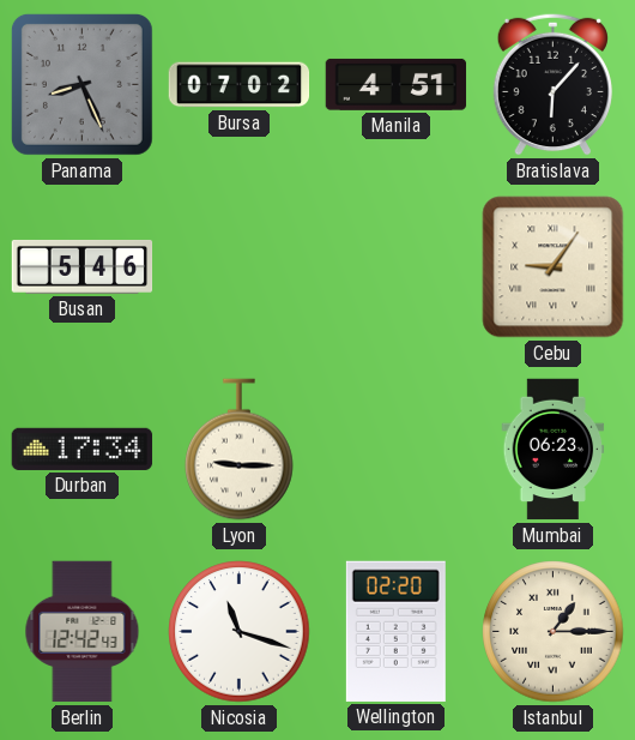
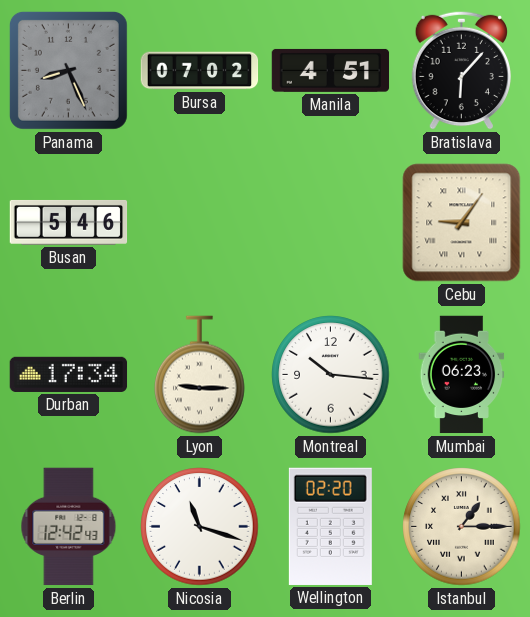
Montreal: none -> 10:16 (331, 375)
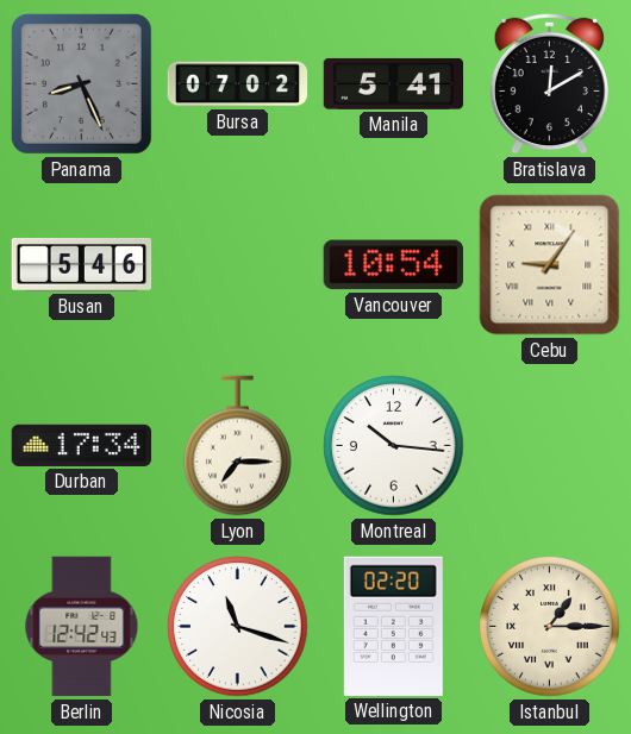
Manila: 4:51 -> 5:41 (394, 83)
Bratislava: 6:07 -> 12:10 (549, 83)
Vancouver: none -> 10:54 (393, 265)
Lyon: 9:15 -> 7:15 (238, 446)
Mumbai: 06:23 -> none (462, 375)
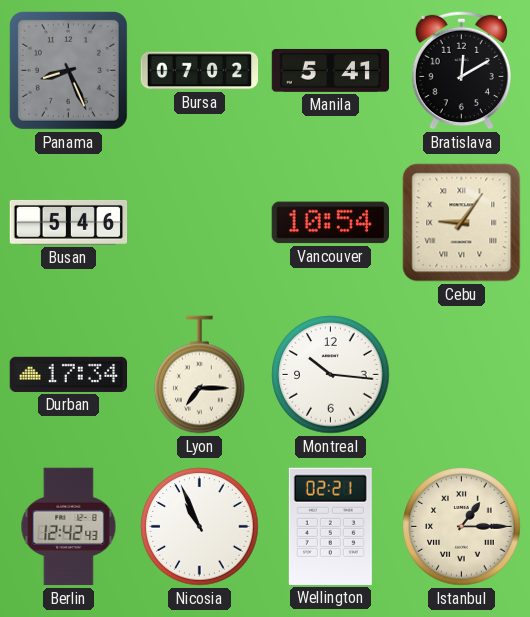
Nicosia: 11:18 -> 10:56 (200, 527)
Wellington: 02:20 -> 02:21 (330, 526)
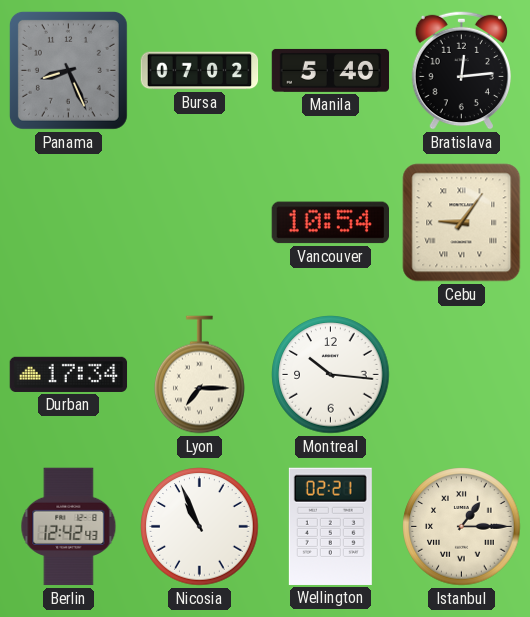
Manila: 5:41 -> 5:40 (331, 70)
Bratislava: 12:10 -> 12:14 (461, 70)
Busan: 5:46 -> none (69, 222)
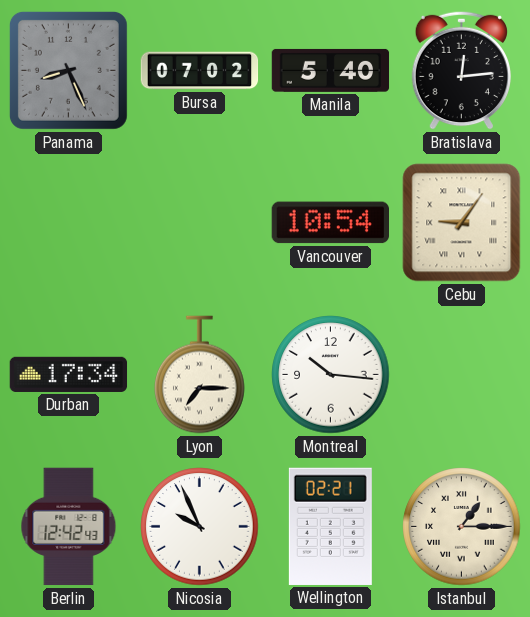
Nicosia: 10:56 -> 9:56 (200, 527)
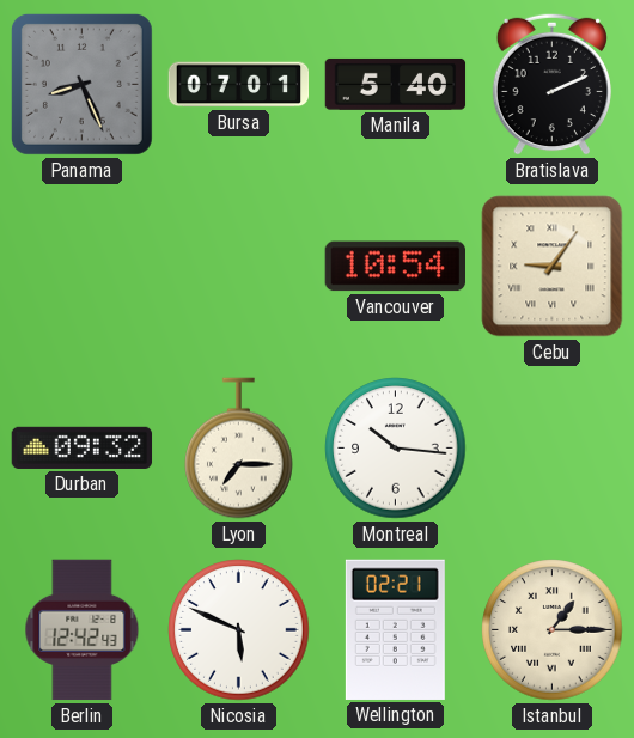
Bursa: 07:02 -> 07:01 (239, 85)
Bratislava: 12:14 -> 2:11 (551, 84)
Durban: 17:34 -> 09:32 (83, 447)
Nicosia: 9:56 -> 5:49 (239, 630)
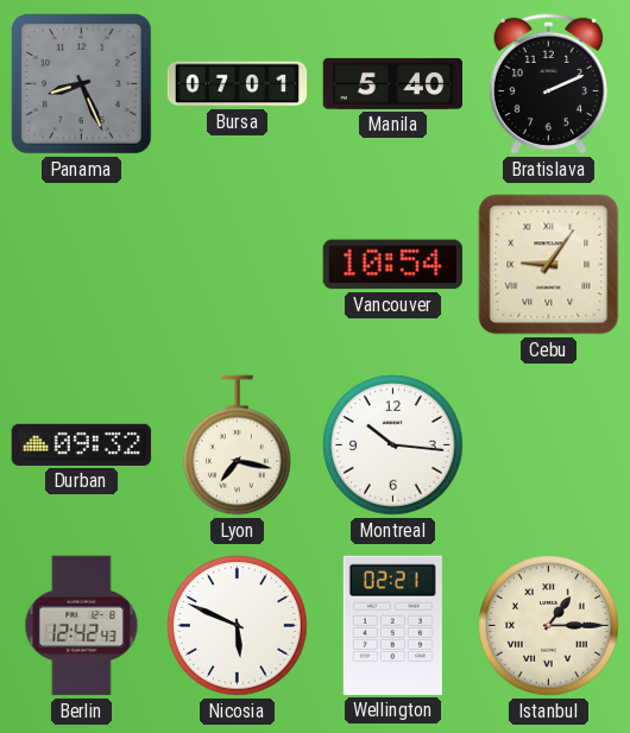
Lyon: 7:15 -> 7:17 (238, 446)
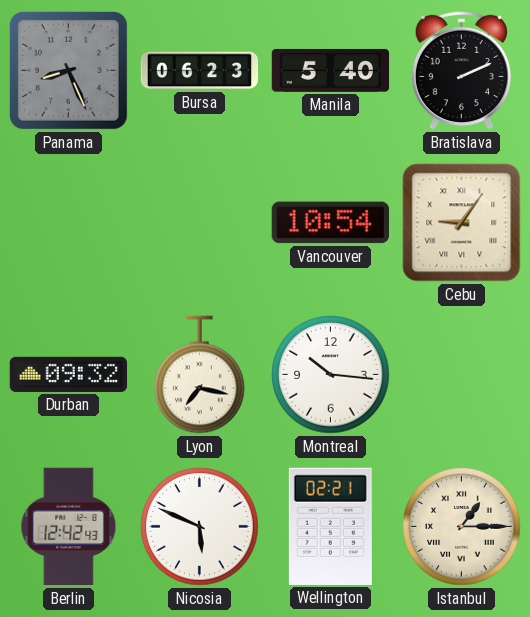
Bursa: 07:01 -> 06:23 (200, 71)
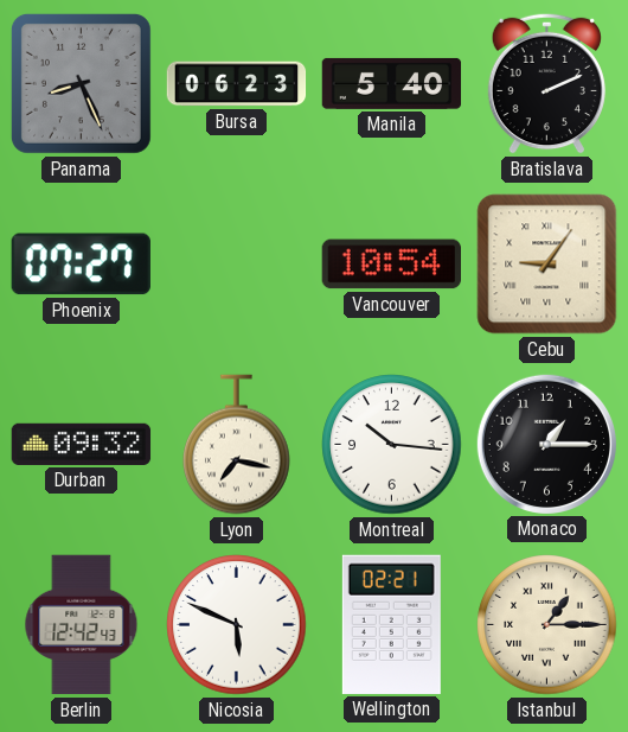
Phoenix: none -> 07:27 (81, 265)
Monaco: none -> 1:15 (546, 444)
